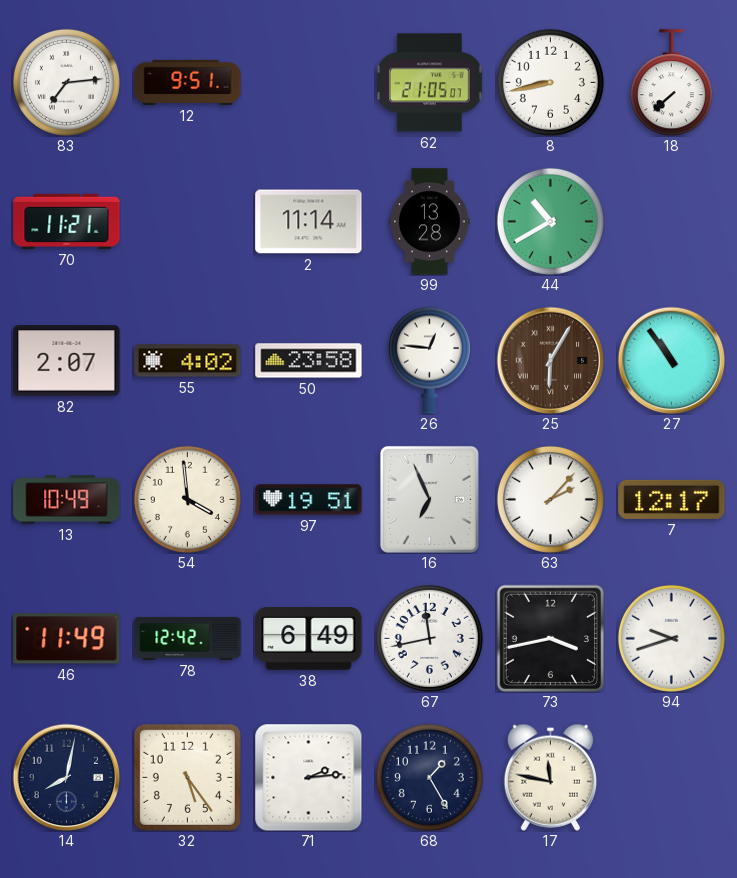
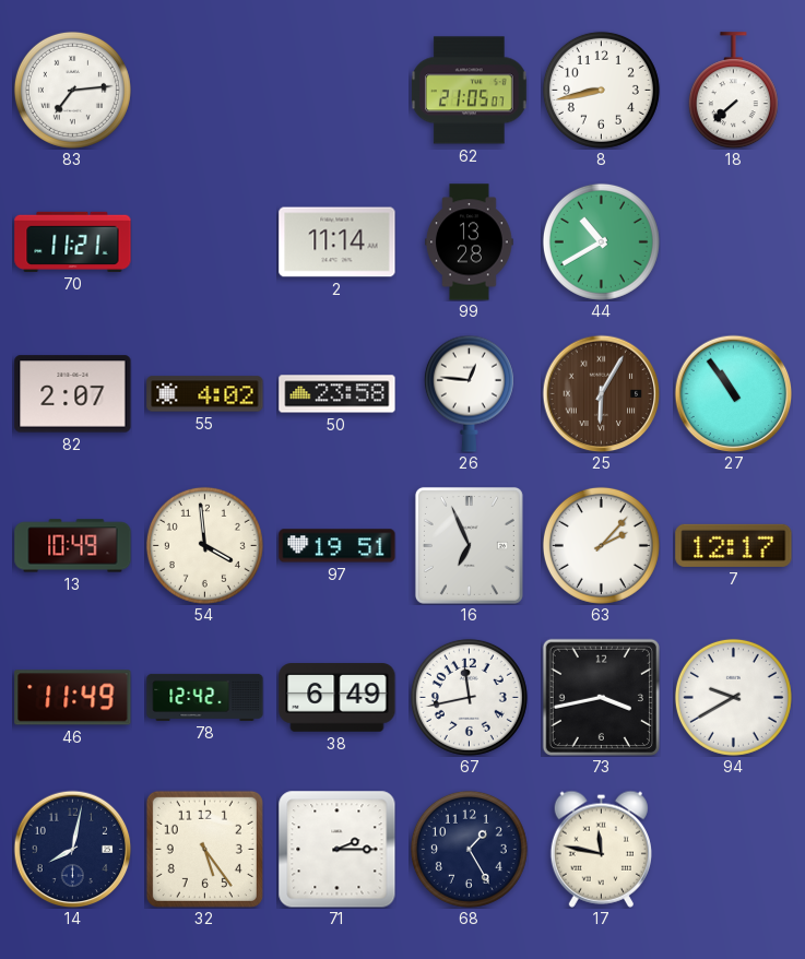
12: 9:51 -> none (188, 82)
94: 9:42 -> 9:40 (733, 697)
71: 2:14 -> 2:15 (336, 849)
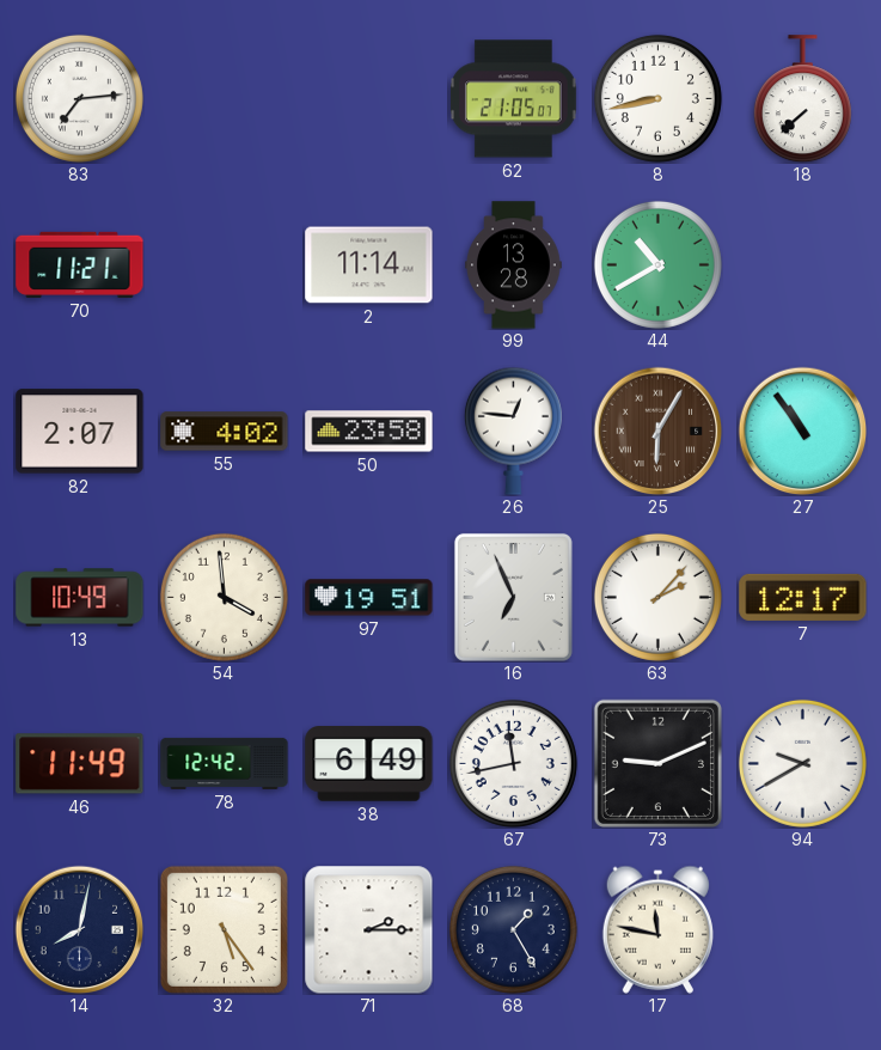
73: 3:43 -> 9:11 (657, 763)
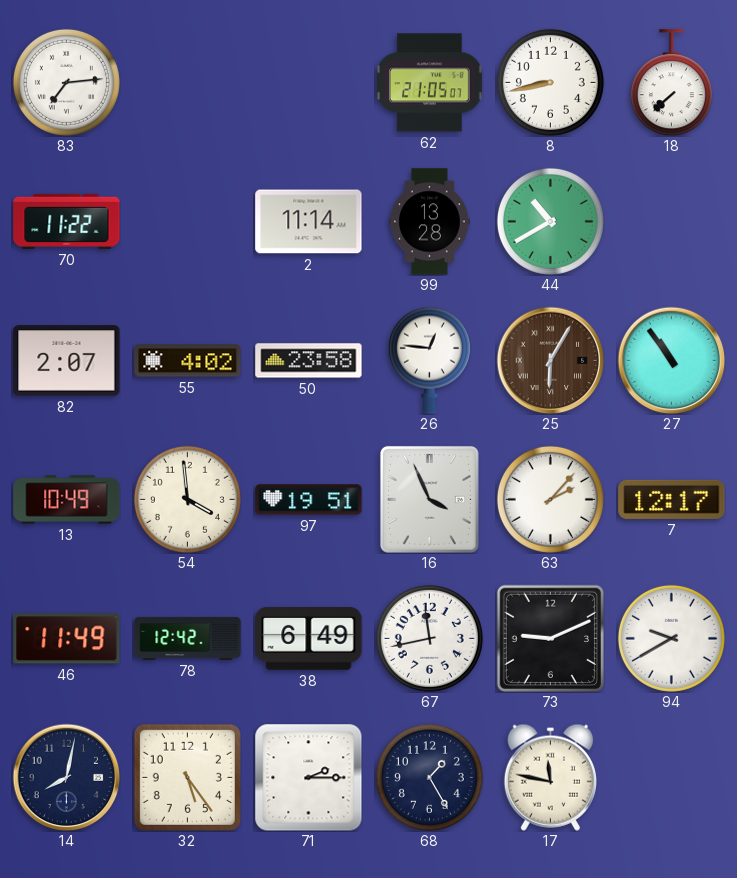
70: 11:21 -> 11:22 (67, 221)
16: 6:56 -> 3:56 (429, 499)
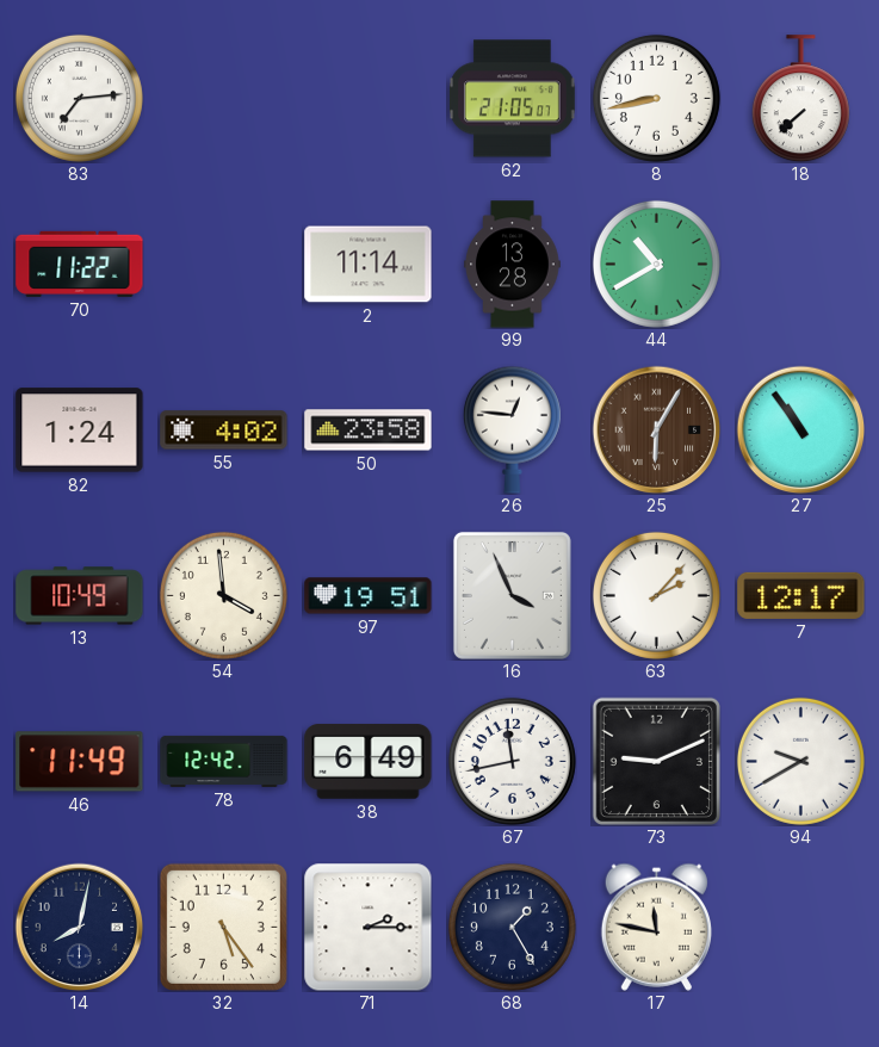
82: 2:07 -> 1:24 (80, 430)
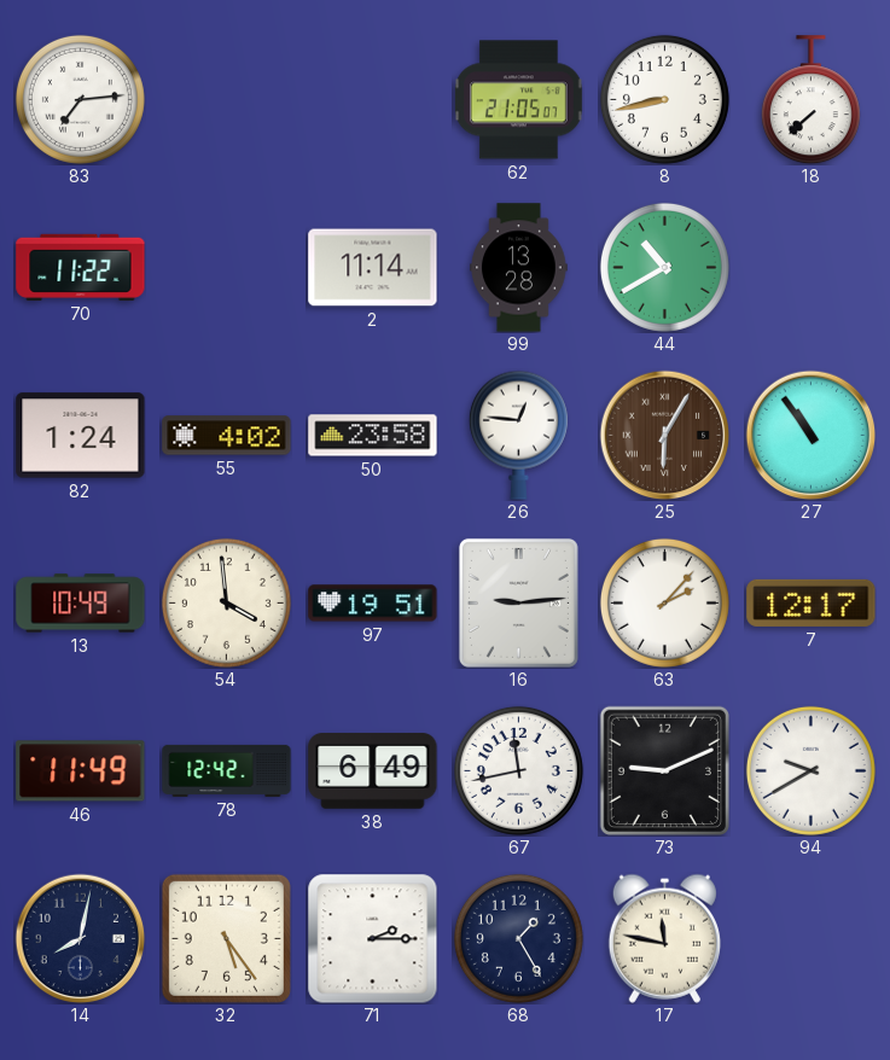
16: 3:56 -> 9:14 (518, 602)
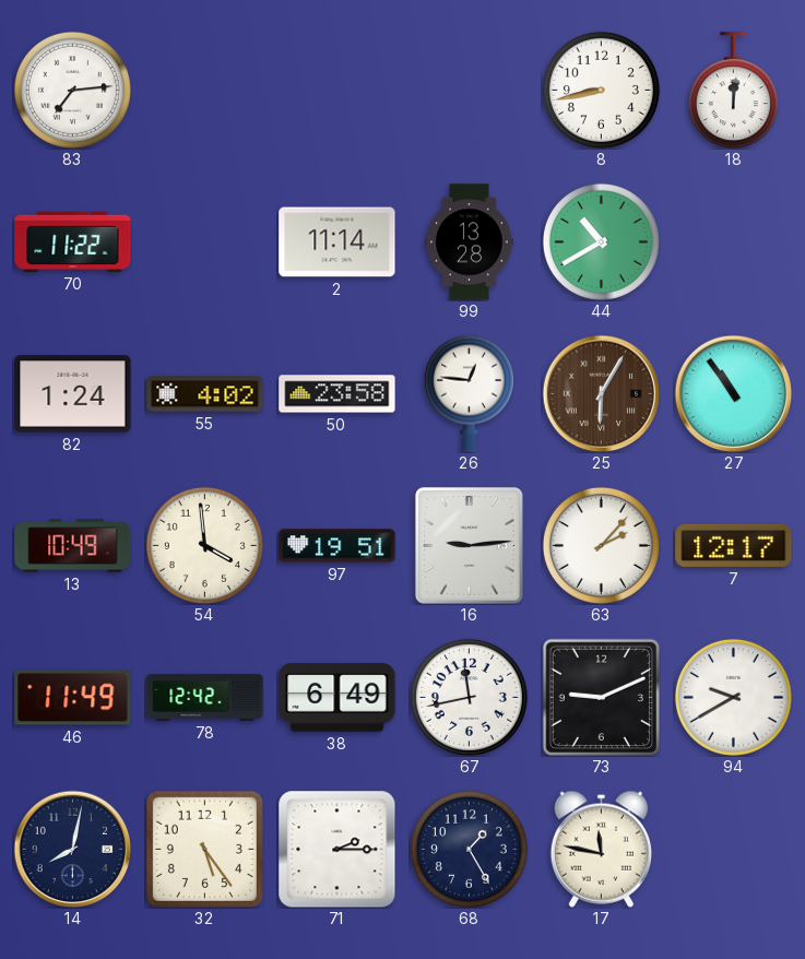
62: 21:05 -> none (519, 100)
18: 7:38 -> 12:01 (733, 91)
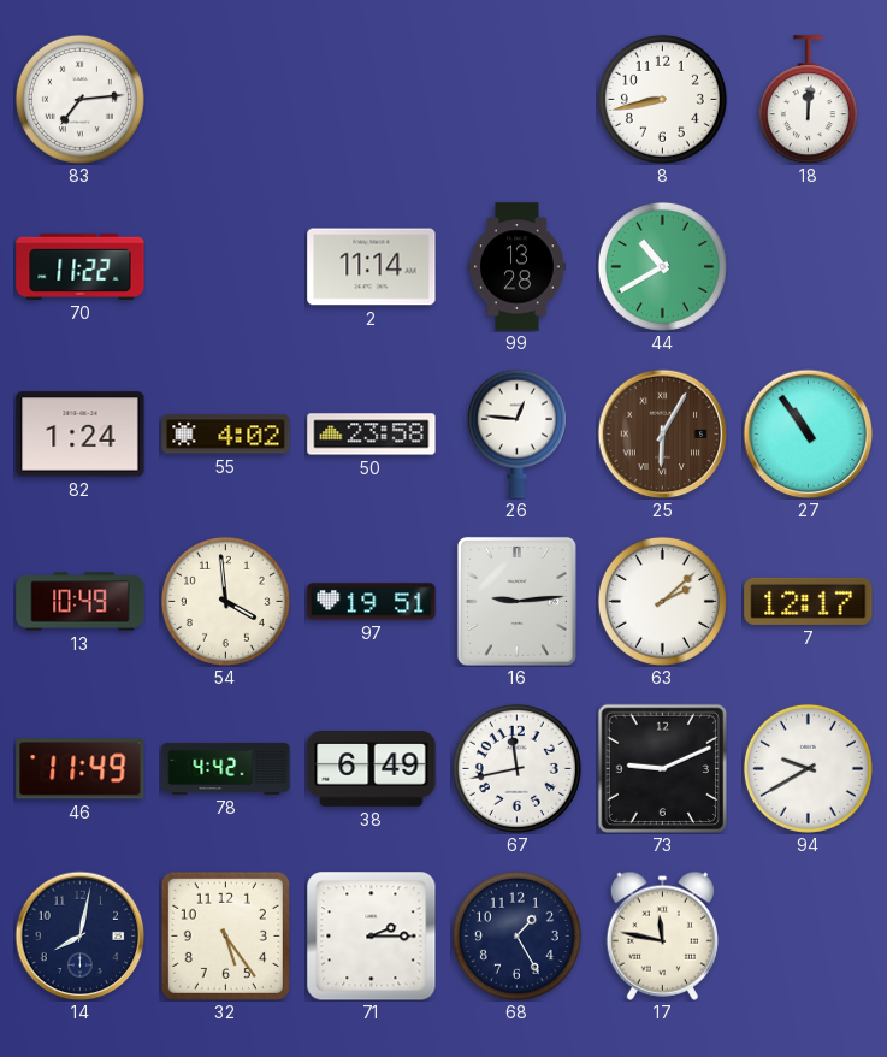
63: 2:07 -> 2:08 (662, 601)
78: 12:42 -> 4:42 (226, 768)
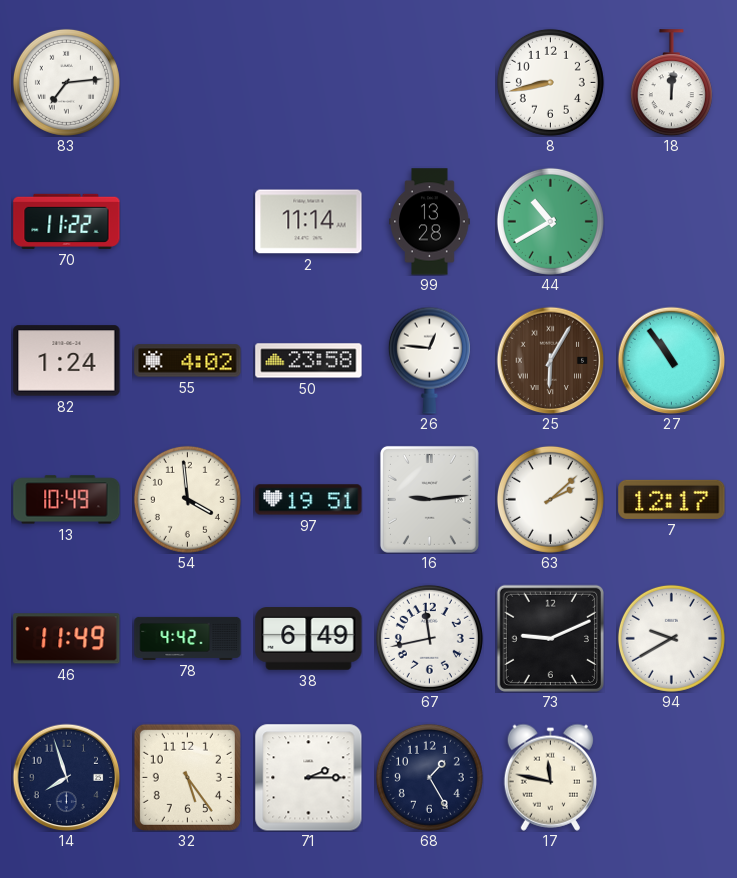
14: 8:02 -> 7:57 (66, 777)
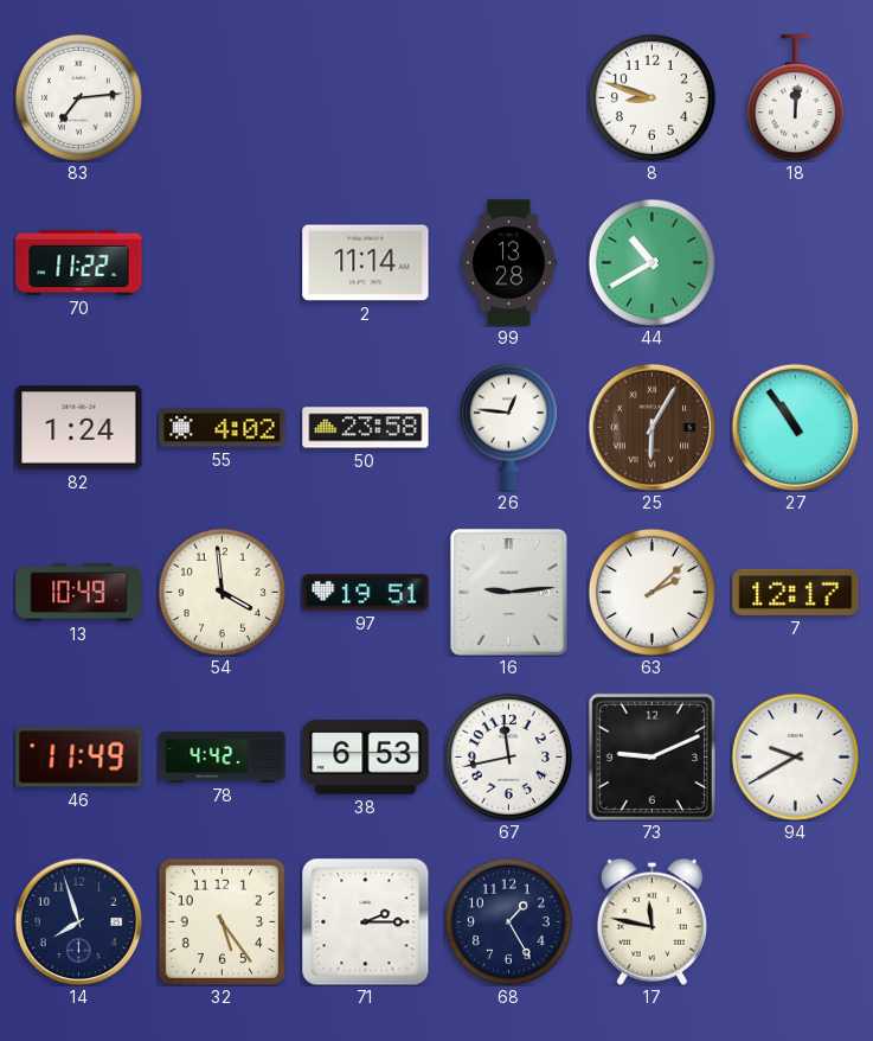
8: 8:43 -> 8:48 (651, 97)
38: 6:49 -> 6:53 (366, 758)
